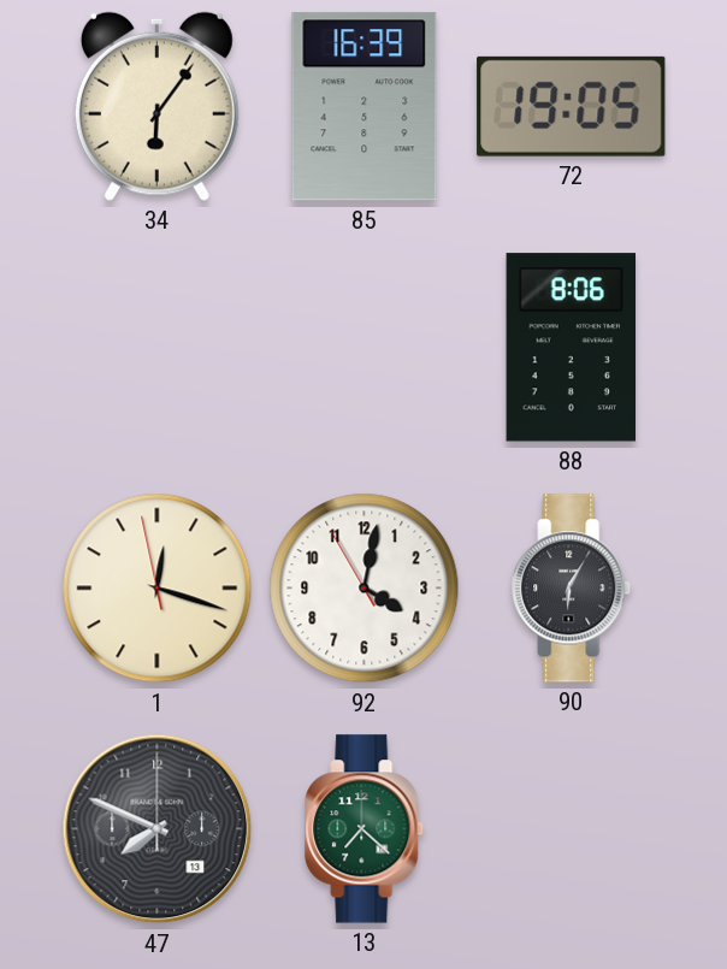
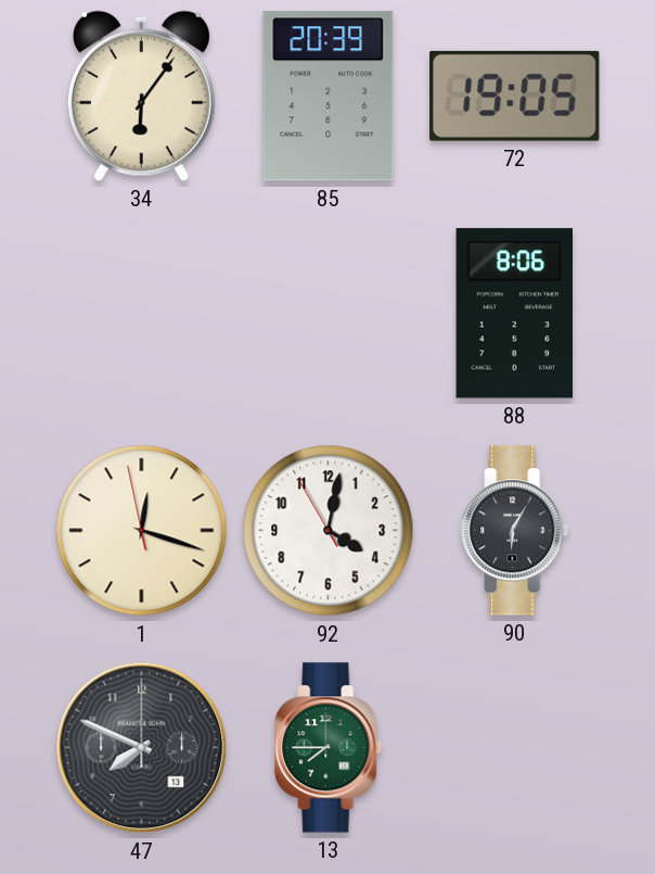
85: 16:39 -> 20:39 (329, 97)
13: 7:22 -> 7:45 (329, 748)
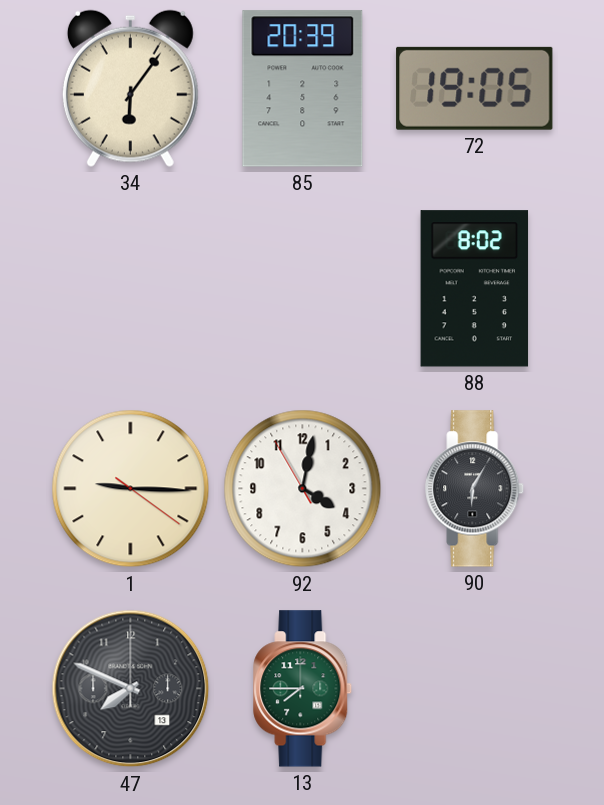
88: 8:06 -> 8:02 (475, 289)
1: 12:17 -> 9:15 (131, 489)
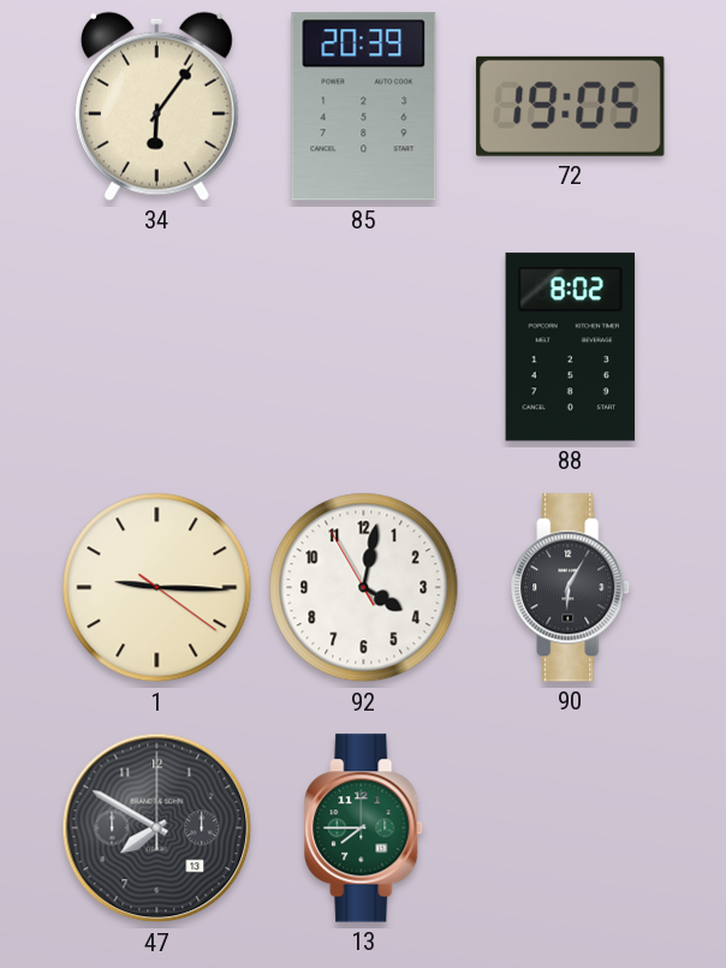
47: 7:49 -> 7:50 (157, 829)
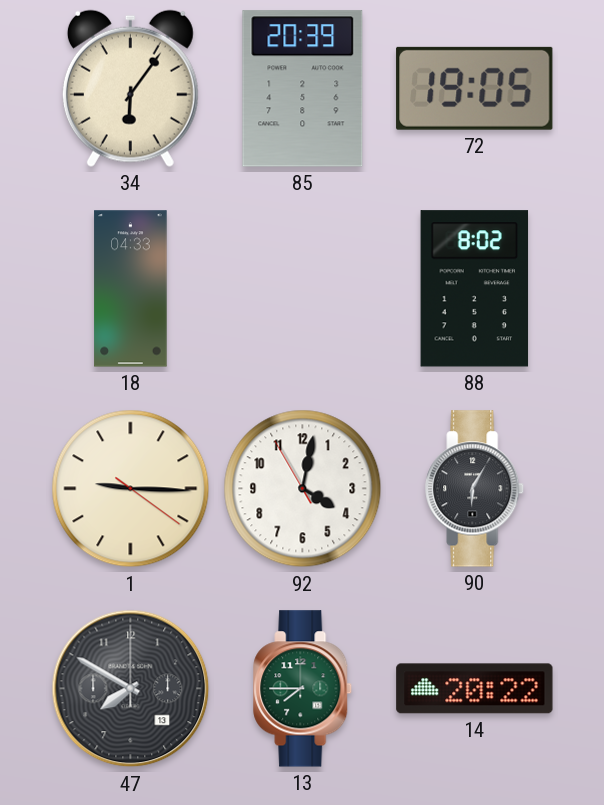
18: none -> 04:33 (131, 289)
14: none -> 20:22 (475, 689)
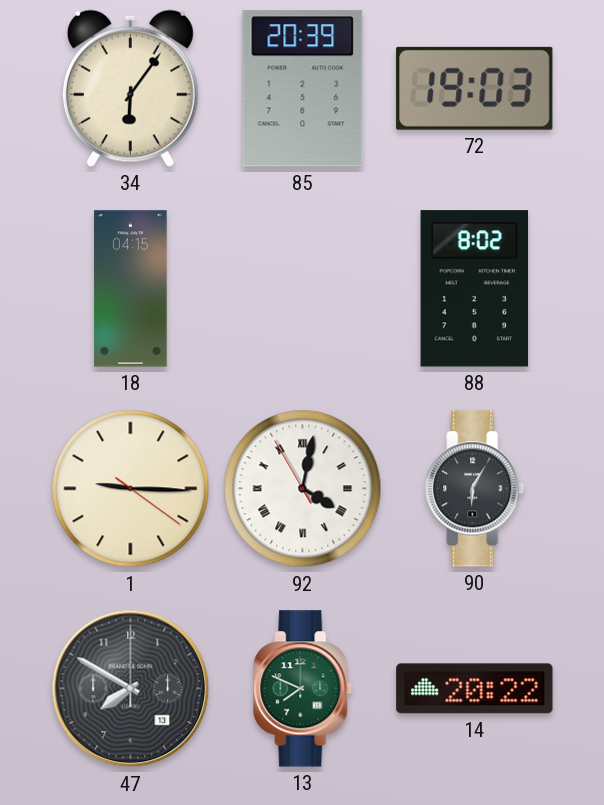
72: 19:05 -> 19:03 (475, 88)
18: 04:33 -> 04:15 (131, 289)
92 numerals: Arabic -> Roman (303, 489)
13: 7:45 -> 7:49 (303, 689)
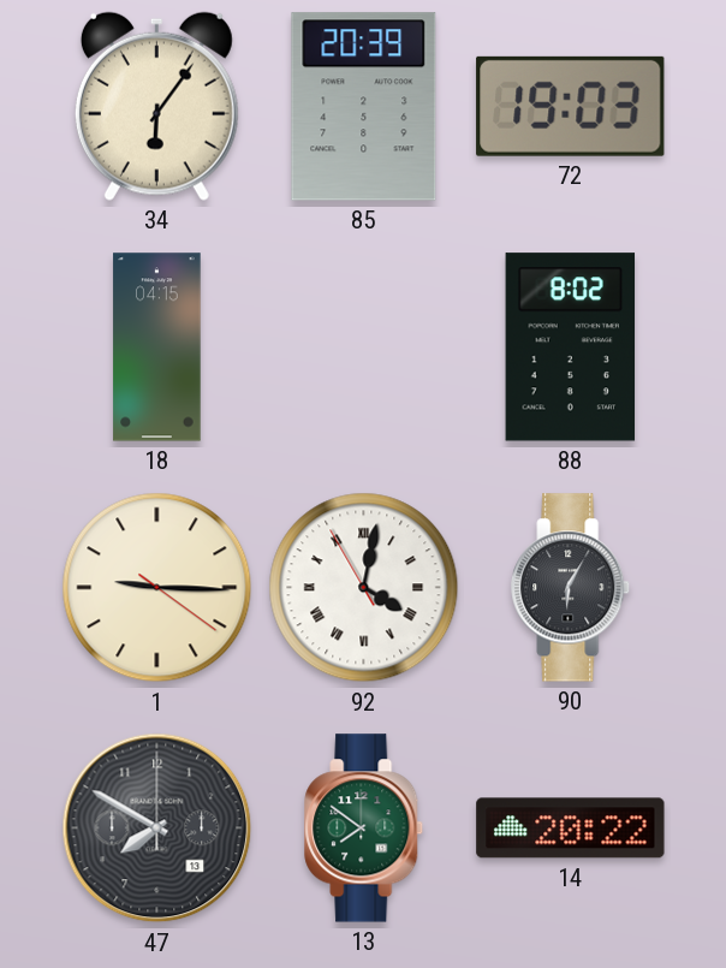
13: 7:49 -> 7:51 (364, 829)
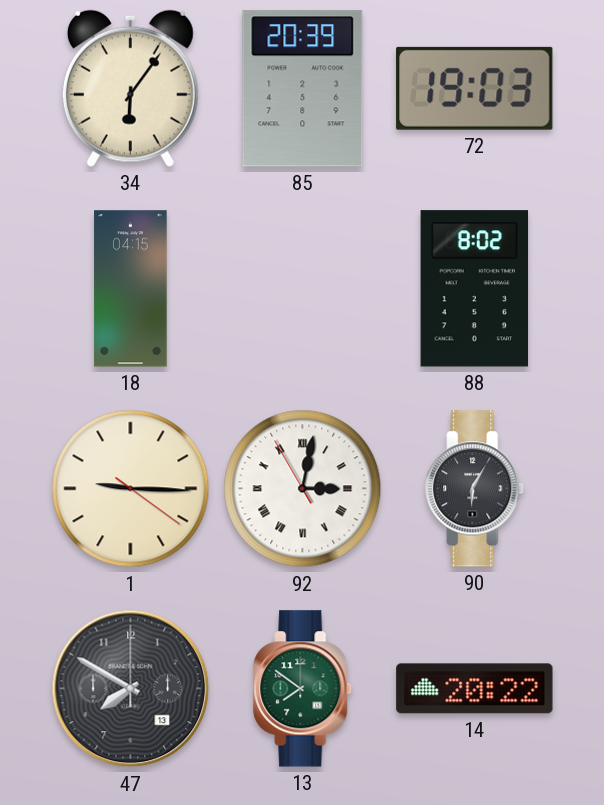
92: 4:01 -> 3:01 (303, 489)
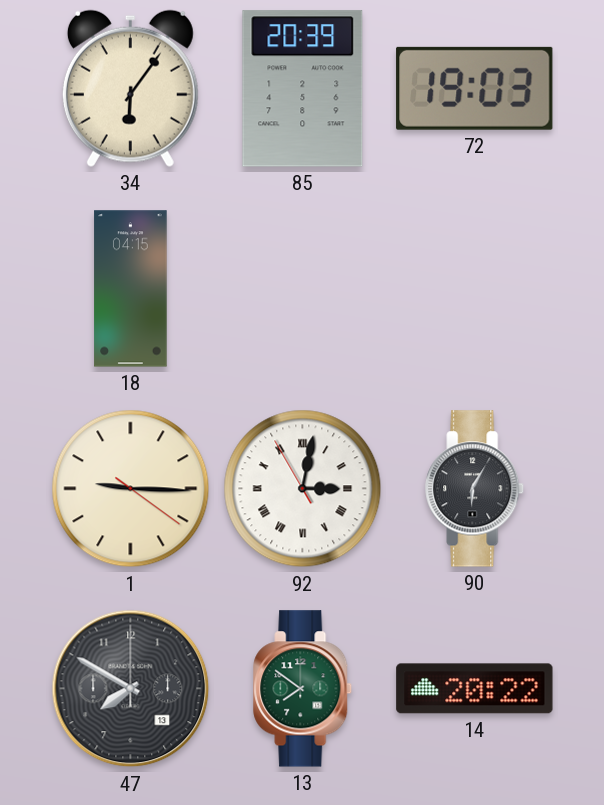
88: 8:02 -> none (475, 289)
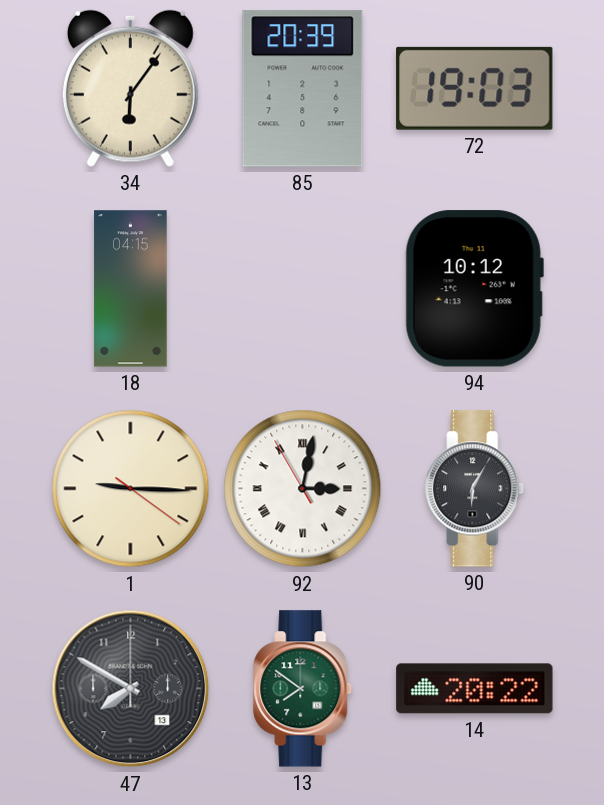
94: none -> 10:12 (474, 289)
